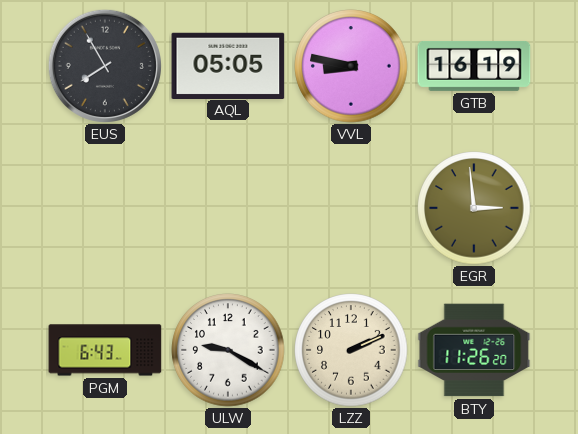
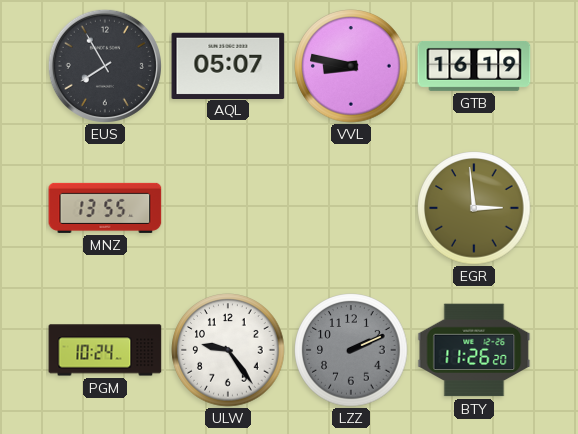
AQL: 05:05 -> 05:07 (228, 65)
MNZ: none -> 13:55 (105, 208)
PGM: 6:43 -> 10:24 (105, 350)
ULW: 9:20 -> 9:24 (228, 350)
LZZ dial: cream -> grey (351, 350)
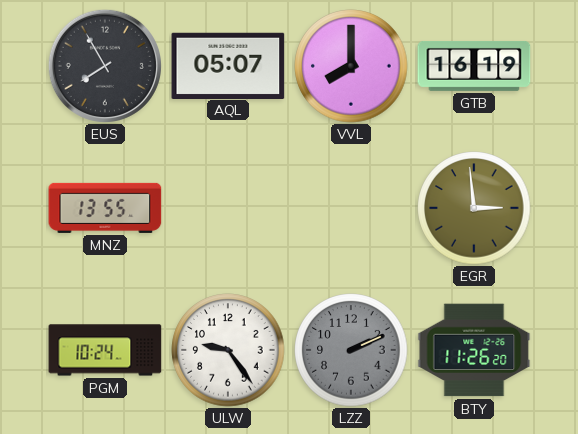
VVL: 8:47 -> 8:00 (351, 66)
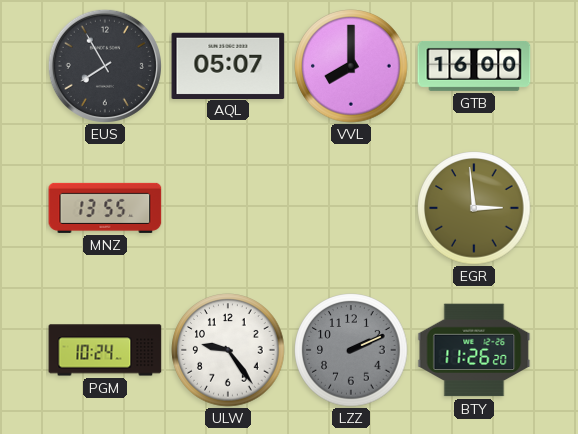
GTB: 16:19 -> 16:00 (474, 66)
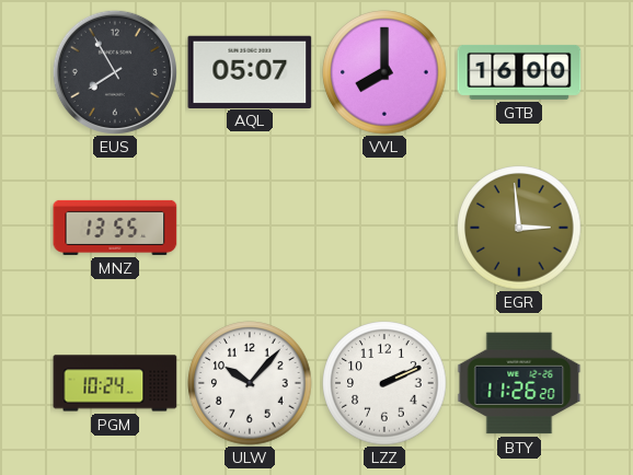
ULW: 9:24 -> 10:07 (250, 383)
LZZ dial: grey -> white (384, 383)
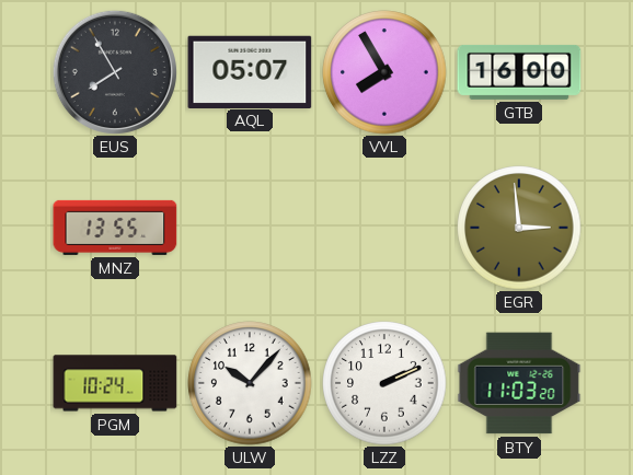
VVL: 8:00 -> 7:55 (384, 72)
BTY: 11:26 -> 11:03 (519, 383)
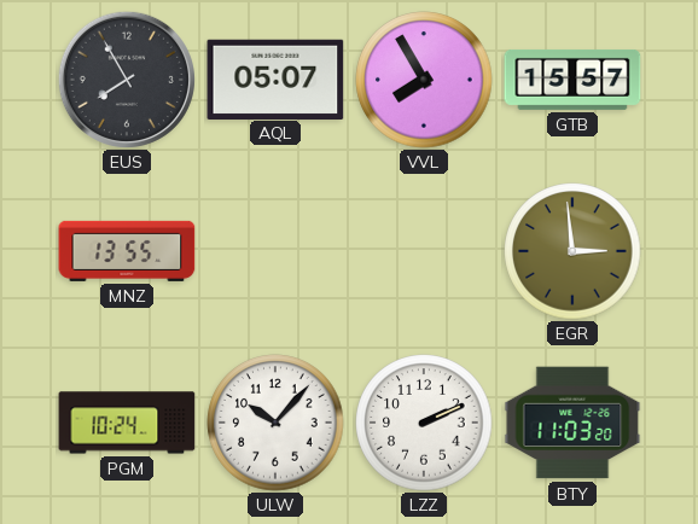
GTB: 16:00 -> 15:57 (572, 80)
